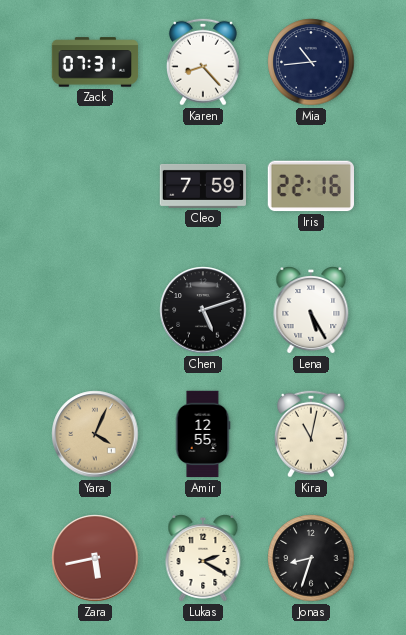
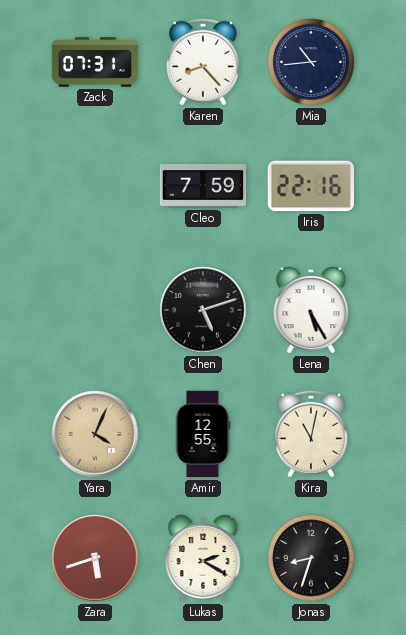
Zara: 5:43 -> 5:42 (95, 558)
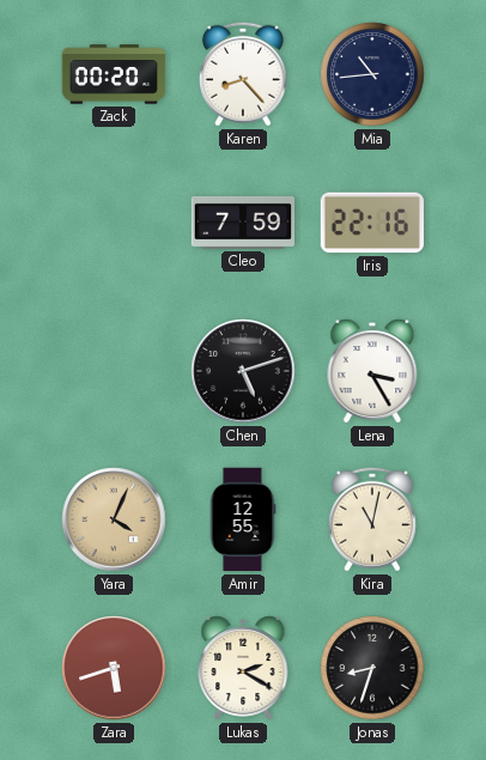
Zack: 07:31 -> 00:20 (114, 74)
Lena: 5:25 -> 3:25 (372, 372)
